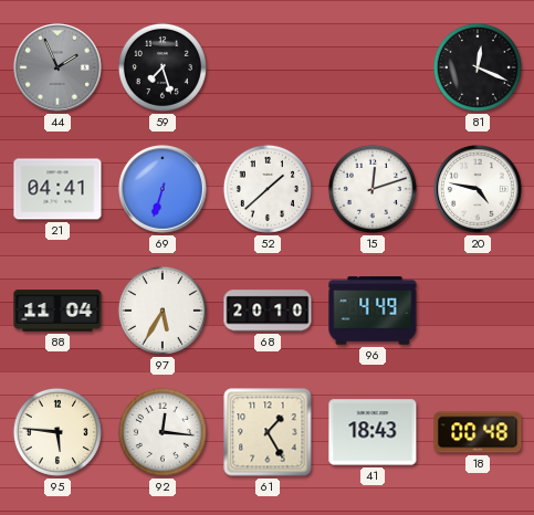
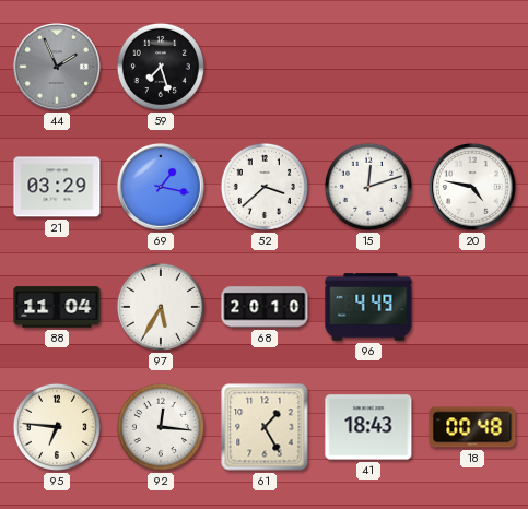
81: 12:19 -> none (478, 67)
21: 04:41 -> 03:29 (57, 187)
69: 6:33 -> 1:17 (162, 188)
52: 1:38 -> 3:38 (265, 187)
95: 5:46 -> 6:46 (57, 427)
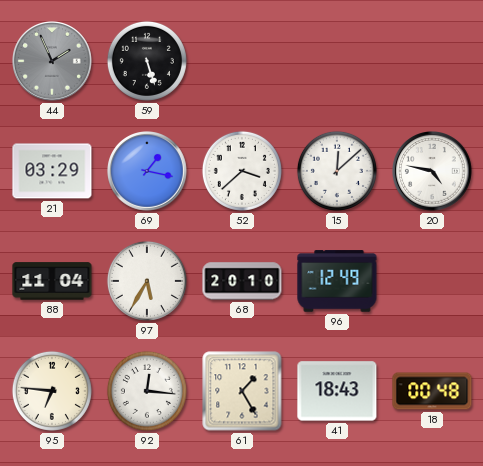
59: 7:27 -> 5:27 (147, 61)
15: 12:12 -> 12:08 (337, 171)
96: 4:49 -> 12:49 (337, 281)
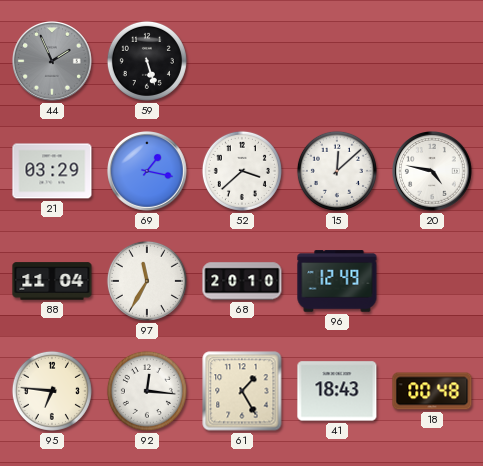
97: 5:35 -> 11:35 (147, 281)
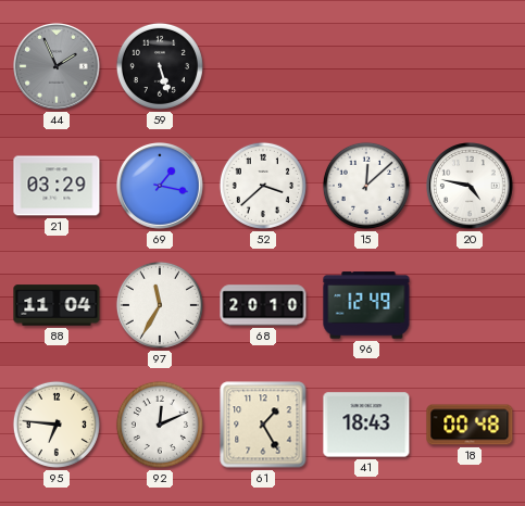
92: 12:16 -> 12:11 (160, 425)
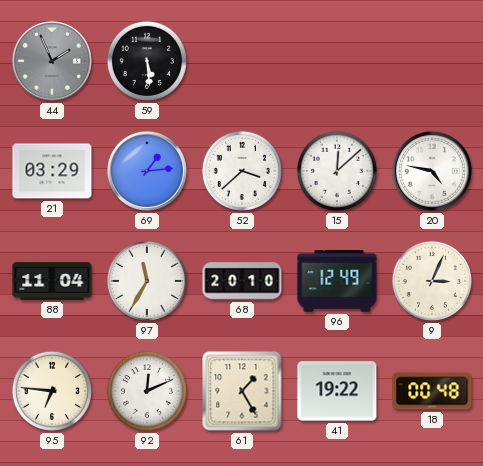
59: 5:27 -> 5:29 (147, 61)
69: 1:17 -> 1:14 (148, 172)
9: none -> 3:04 (432, 281)
41: 18:43 -> 19:22 (337, 391)
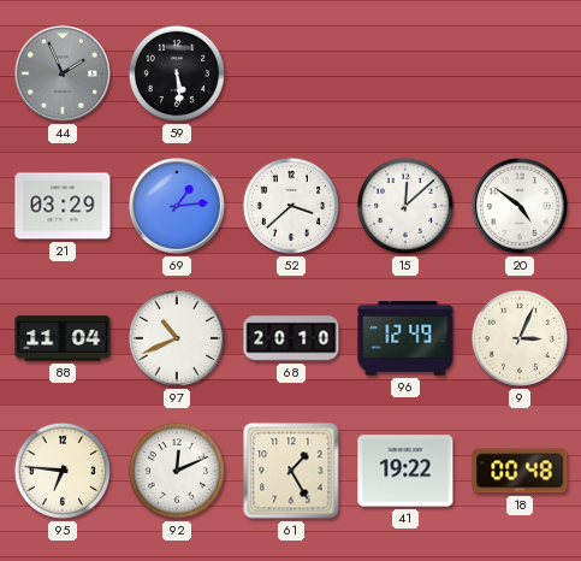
20: 4:47 -> 4:51 (521, 207)
97: 11:35 -> 10:41 (177, 338)
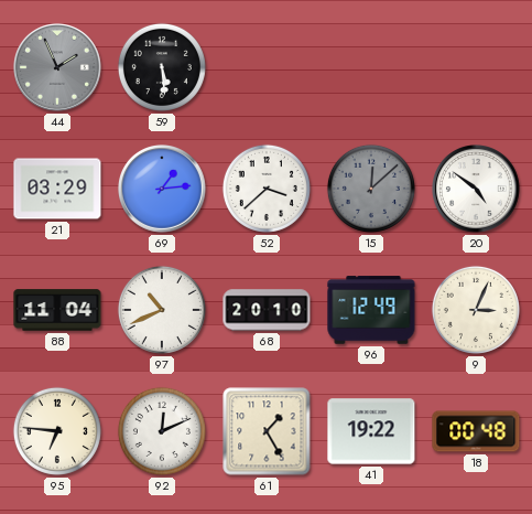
15 dial: white -> grey (371, 189)
